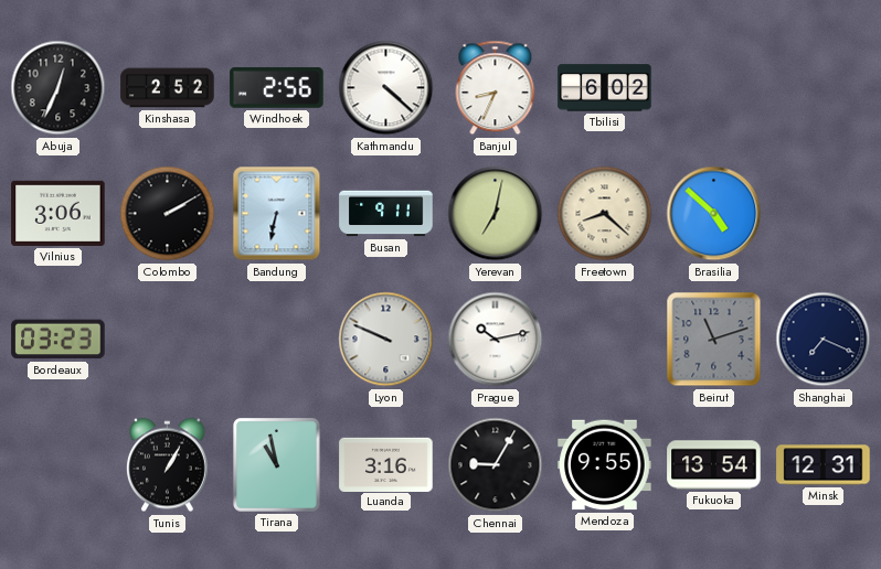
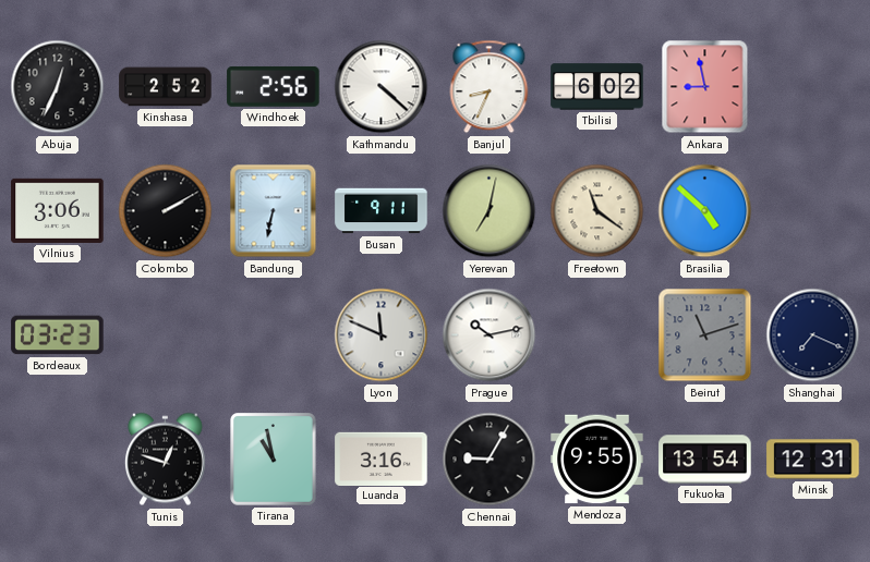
Ankara: none -> 8:58 (705, 87)
Freetown: 8:22 -> 11:21 (597, 211)
Lyon: 9:49 -> 11:49 (382, 335)
Tunis: 1:05 -> 12:48 (165, 460)
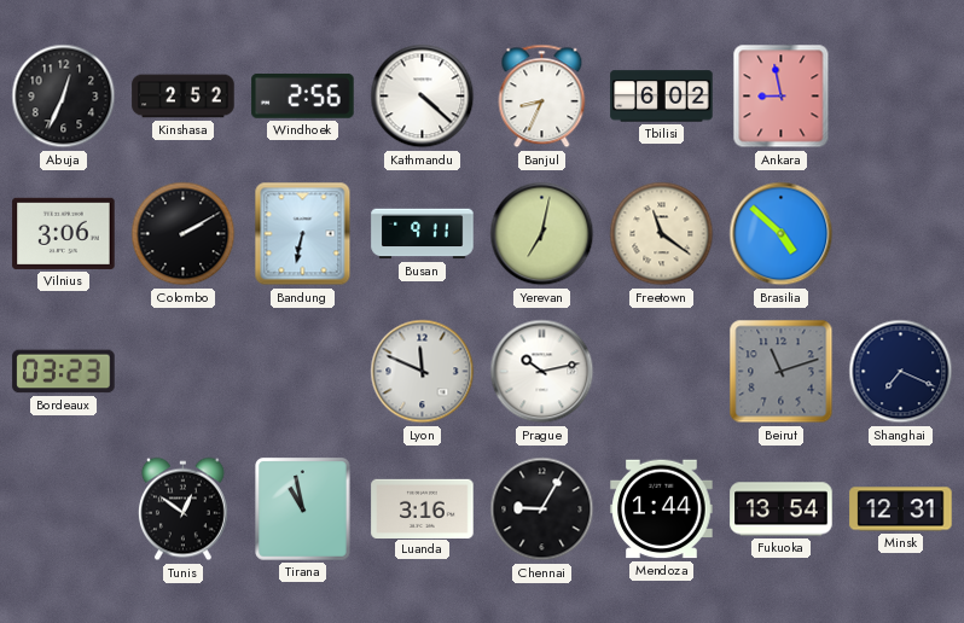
Tunis: 12:48 -> 12:51 (182, 510)
Mendoza: 9:55 -> 1:44 (662, 510)
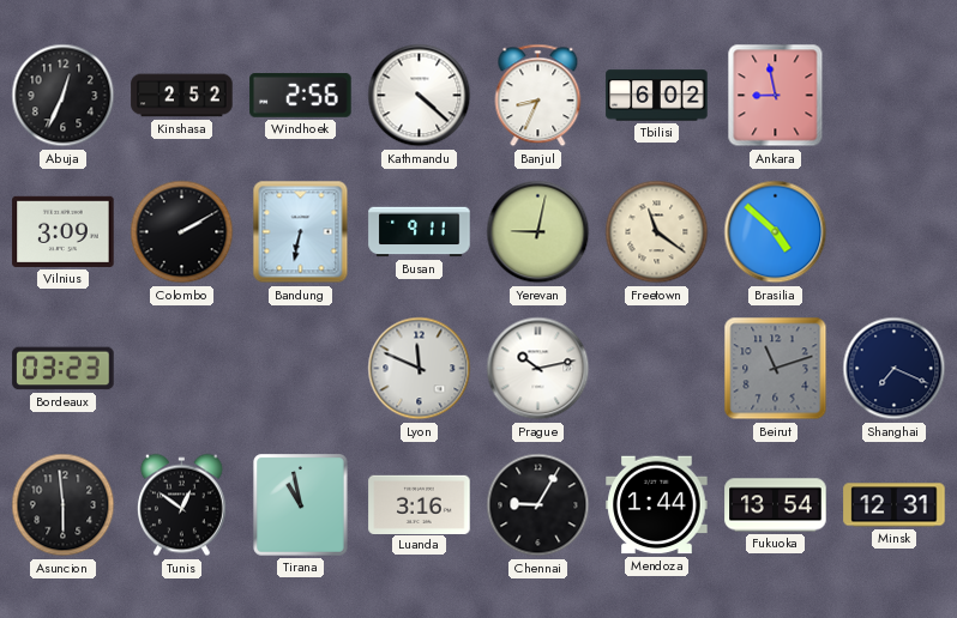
Vilnius: 3:06 -> 3:09 (64, 231)
Yerevan: 7:02 -> 9:02 (538, 232)
Asuncion: none -> 5:59 (64, 505)
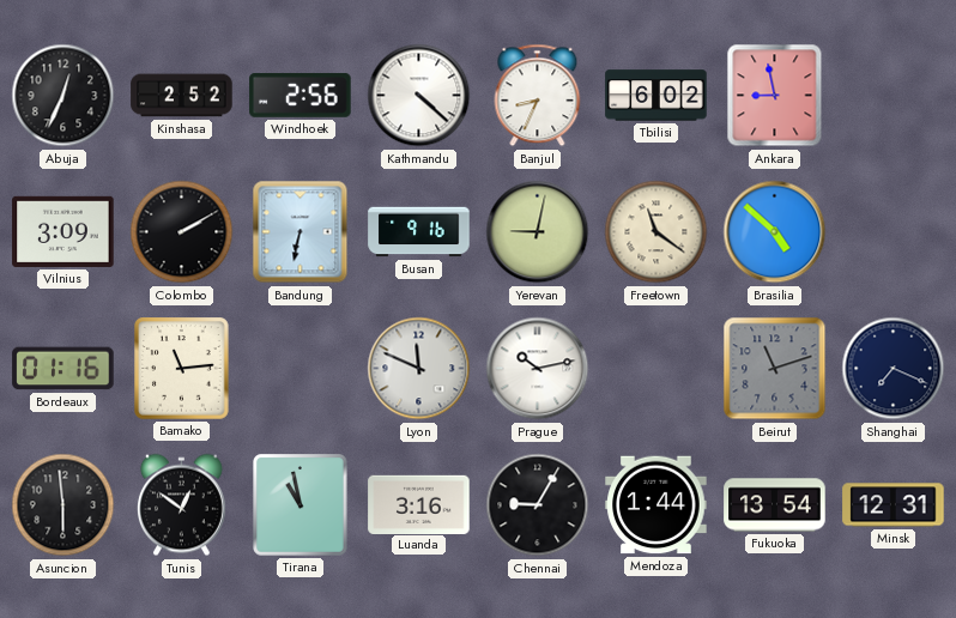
Busan: 9:11 -> 9:16 (419, 232)
Bordeaux: 03:23 -> 01:16 (63, 369)
Bamako: none -> 11:14 (182, 369)
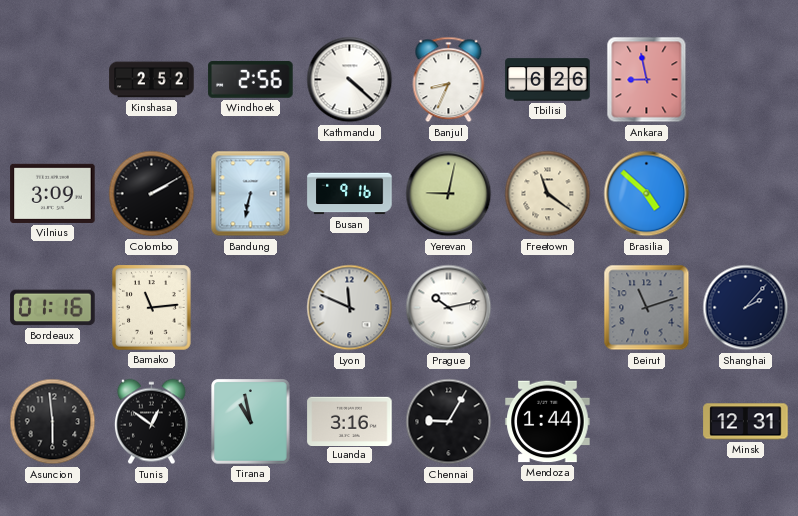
Abuja: 12:34 -> none (63, 96)
Tbilisi: 6:02 -> 6:26 (548, 80)
Shanghai: 7:19 -> 2:07 (746, 308)
Fukuoka: 13:54 -> none (775, 505)
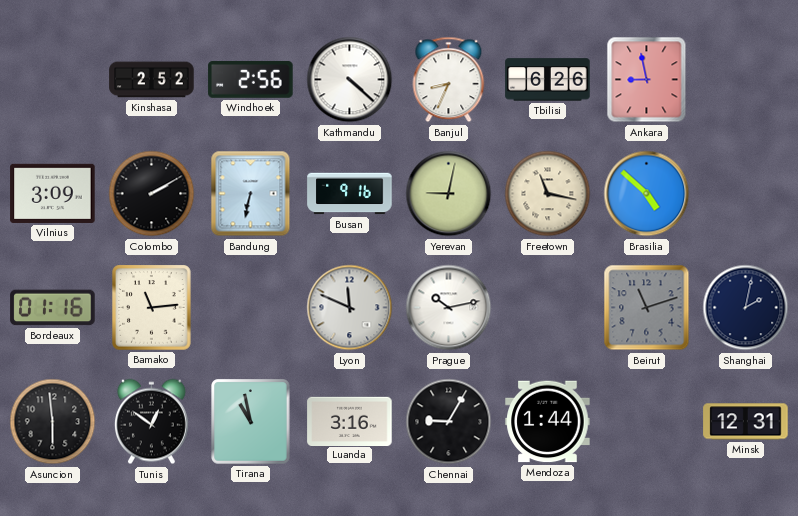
Freetown: 11:21 -> 11:17 (548, 194)
Shanghai: 2:07 -> 2:02 (746, 308)
